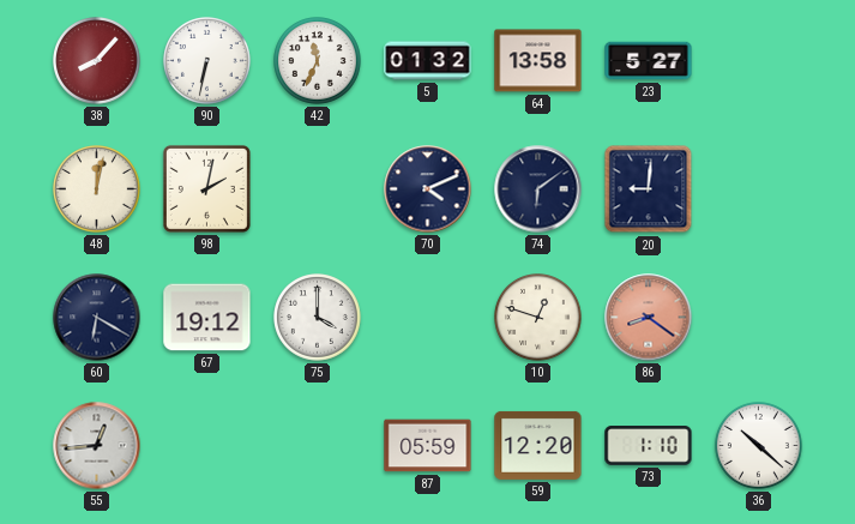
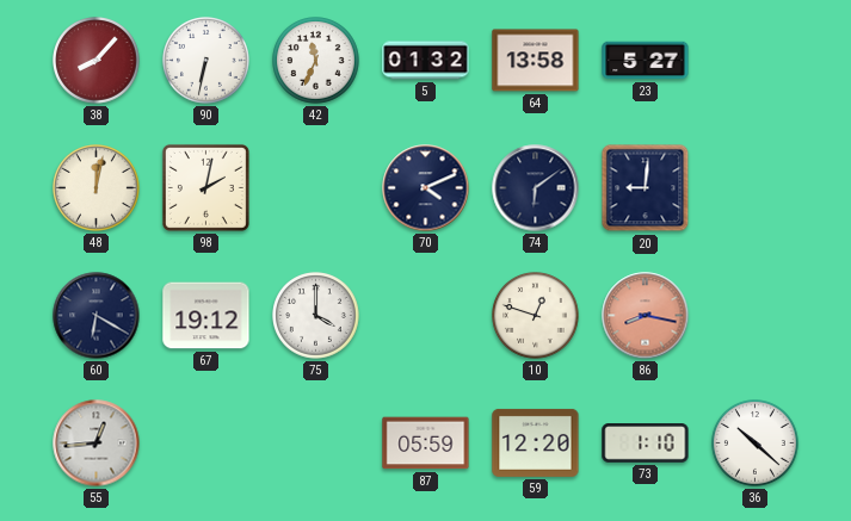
86: 8:21 -> 8:17 (646, 316)
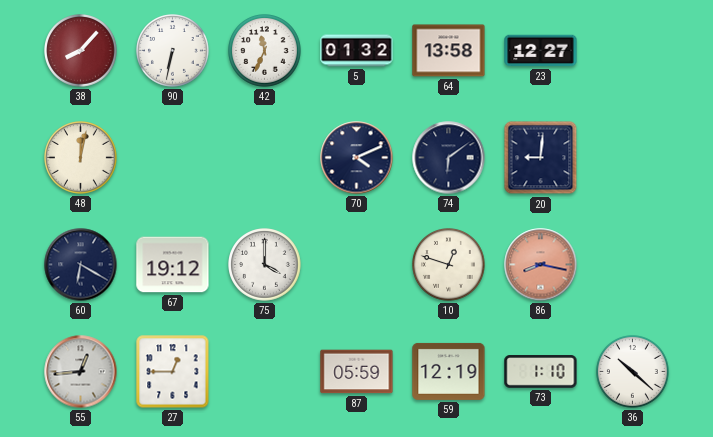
23: 5:27 -> 12:27 (541, 51)
98: 2:02 -> none (205, 187)
27: none -> 12:45 (173, 372)
59: 12:20 -> 12:19 (449, 371)
